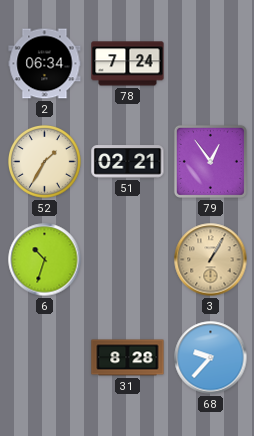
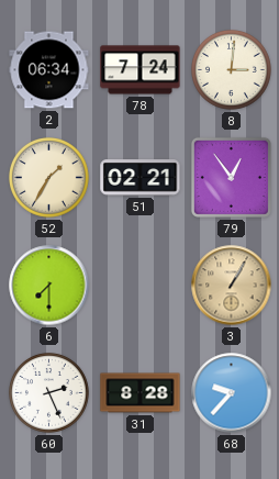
8: none -> 3:01 (232, 70)
6: 10:33 -> 7:30 (49, 286)
60: none -> 2:26 (49, 393)
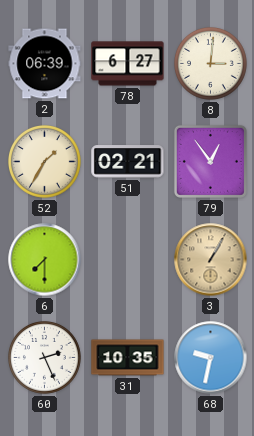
2: 06:34 -> 06:39 (45, 64)
78: 7:24 -> 6:27 (128, 64)
31: 8:28 -> 10:35 (128, 358)
68: 9:37 -> 9:32 (211, 358)
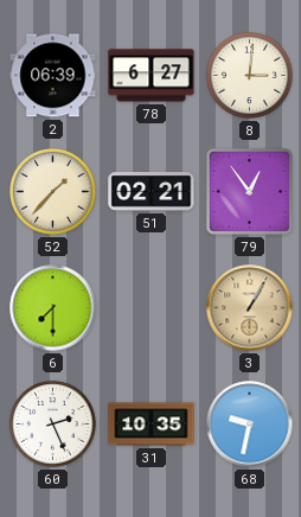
52: 1:35 -> 1:37 (53, 192)
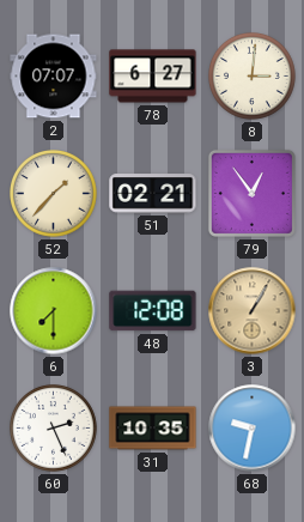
2: 06:39 -> 07:07 (54, 77)
48: none -> 12:08 (153, 311)
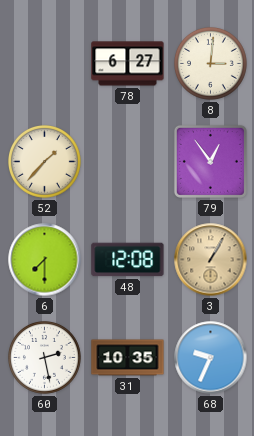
2: 07:07 -> none (54, 77)
51: 02:21 -> none (153, 194)
60: 2:26 -> 2:28 (45, 358)
68: 9:32 -> 9:34 (211, 358)
